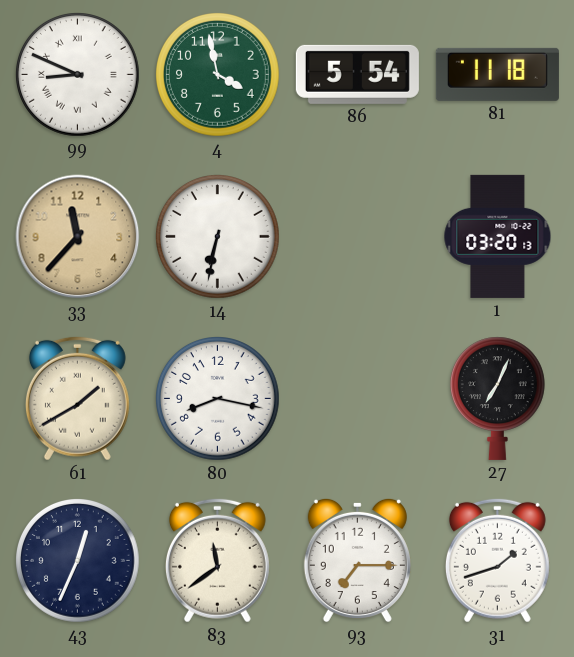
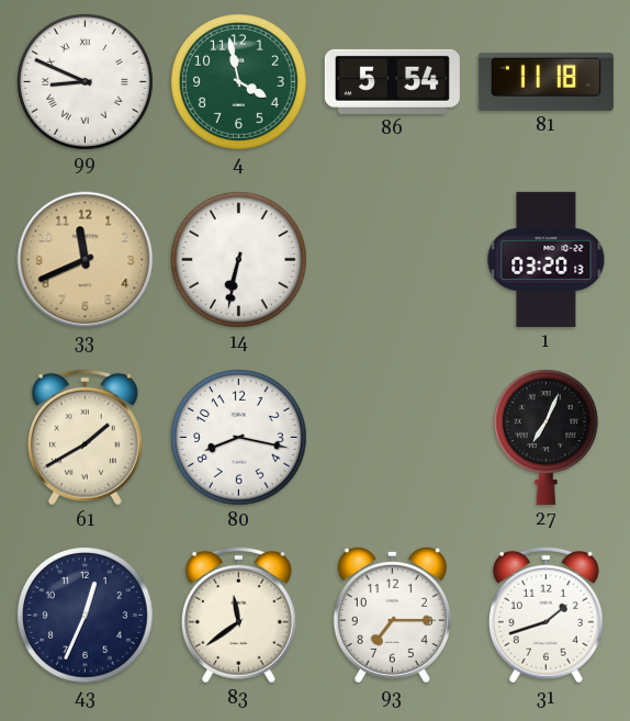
33: 11:37 -> 11:41 (86, 260)
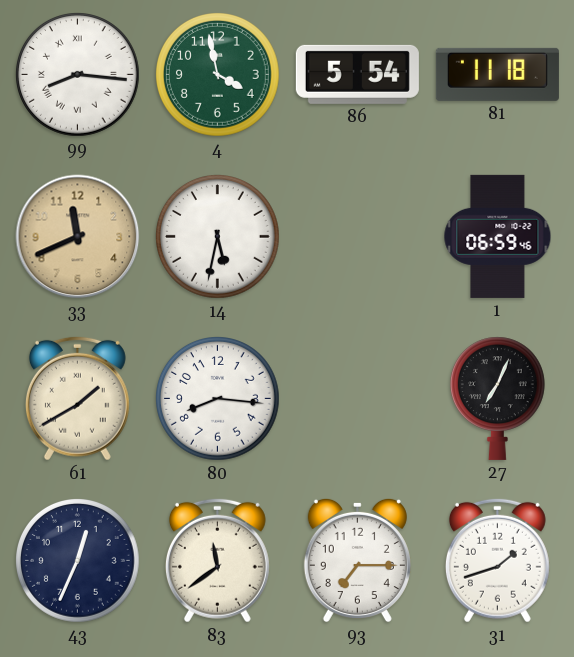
99: 8:49 -> 8:16 (78, 75)
14: 6:32 -> 5:32 (218, 237)
1: 03:20 -> 06:59 (498, 236)
80: 8:17 -> 8:16 (218, 399)
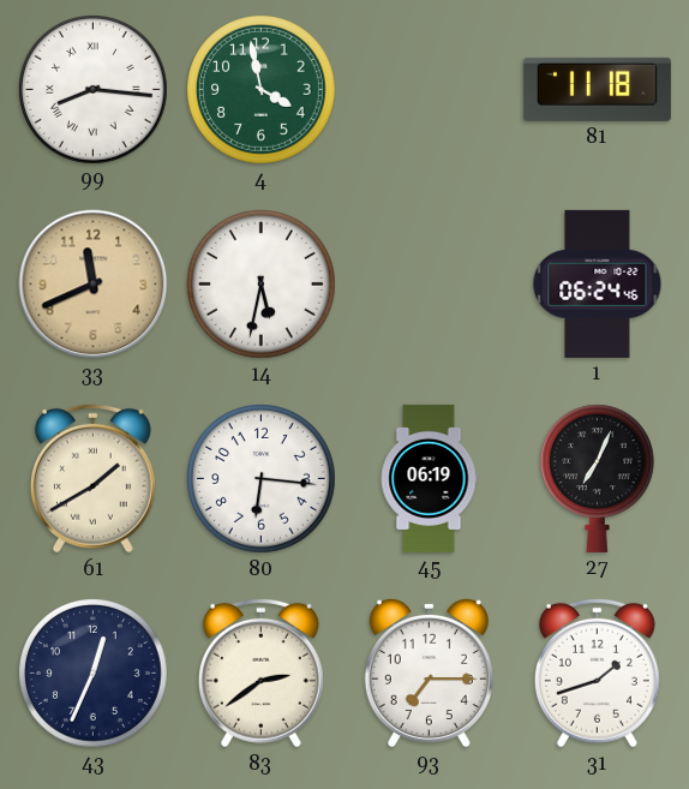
86: 5:54 -> none (357, 74)
1: 06:59 -> 06:24 (598, 283)
80: 8:16 -> 6:16 (262, 479)
45: none -> 06:19 (429, 478)
83: 11:39 -> 2:39 (260, 673)
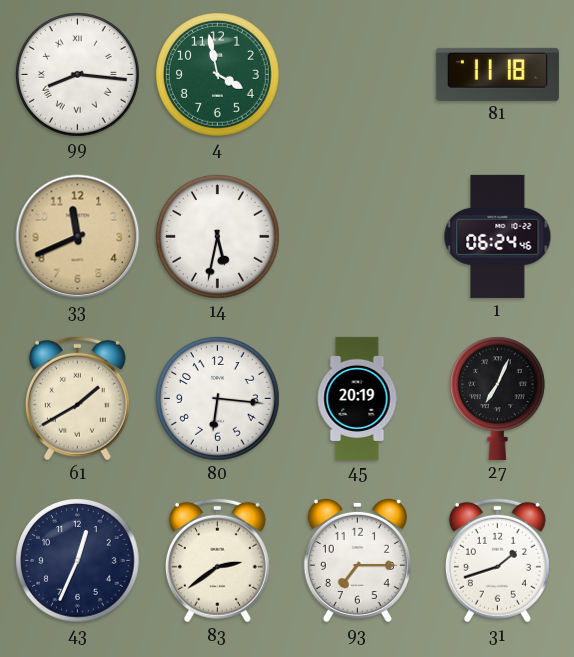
45: 06:19 -> 20:19 (357, 398)
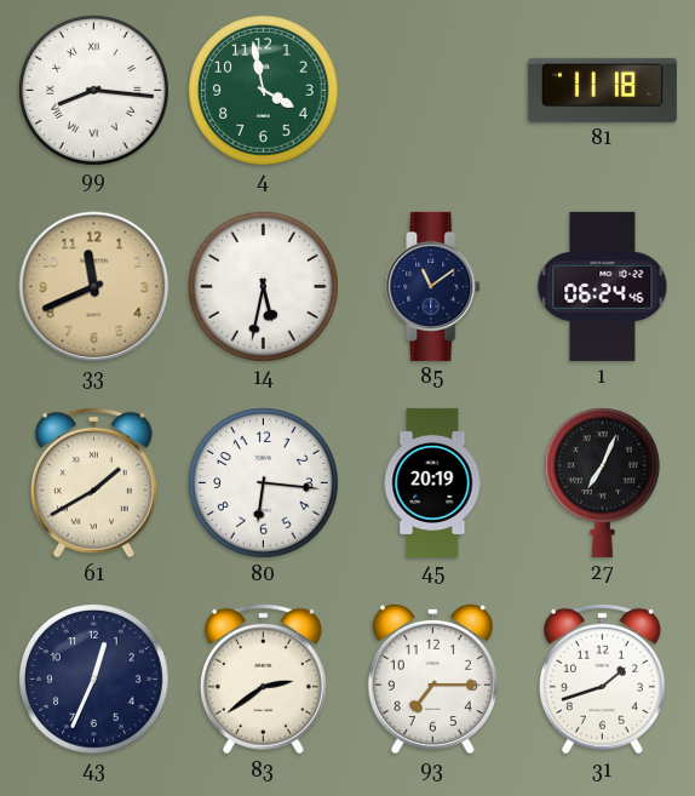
85: none -> 11:09 (433, 286)
